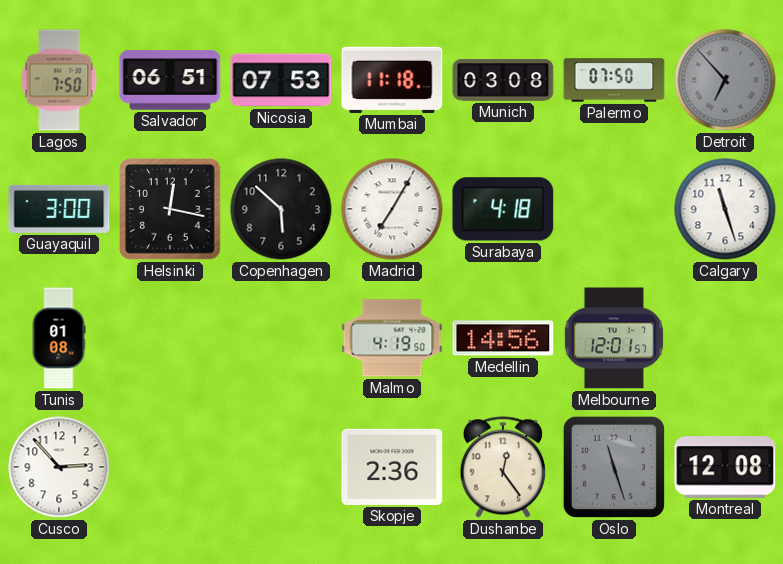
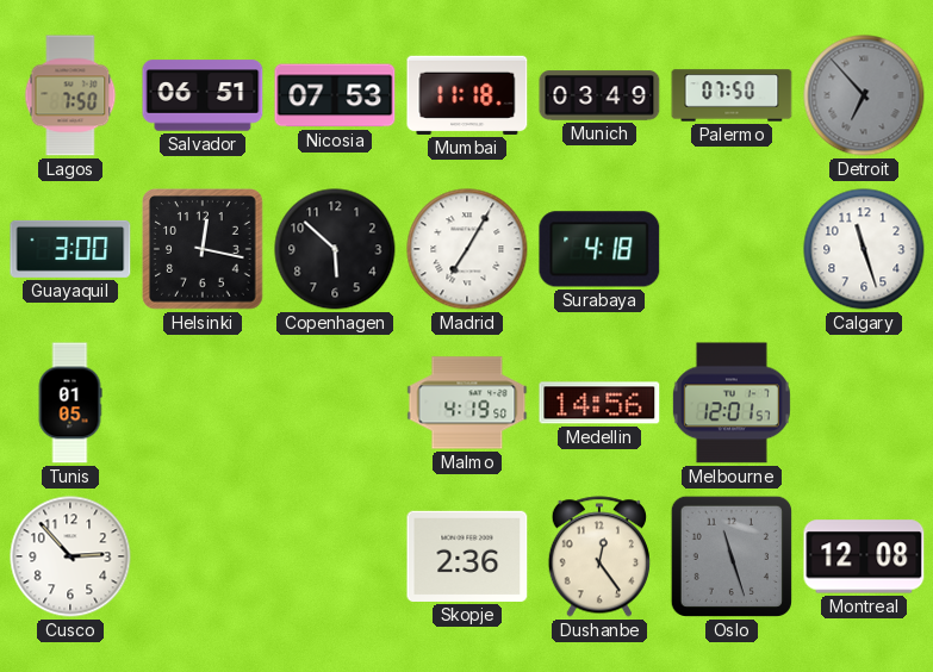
Munich: 03:08 -> 03:49 (599, 95)
Tunis: 01:08 -> 01:05 (70, 403)
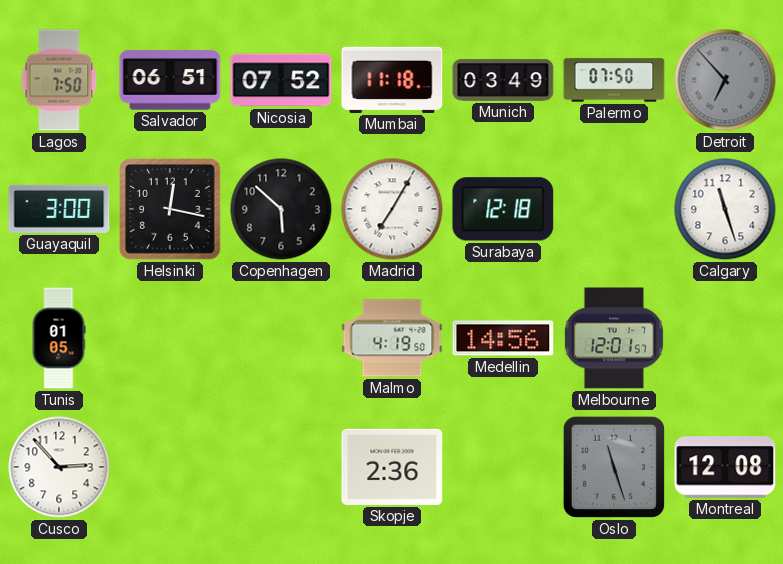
Nicosia: 07:53 -> 07:52 (281, 80)
Surabaya: 4:18 -> 12:18 (503, 209)
Dushanbe: 12:24 -> none (599, 556)
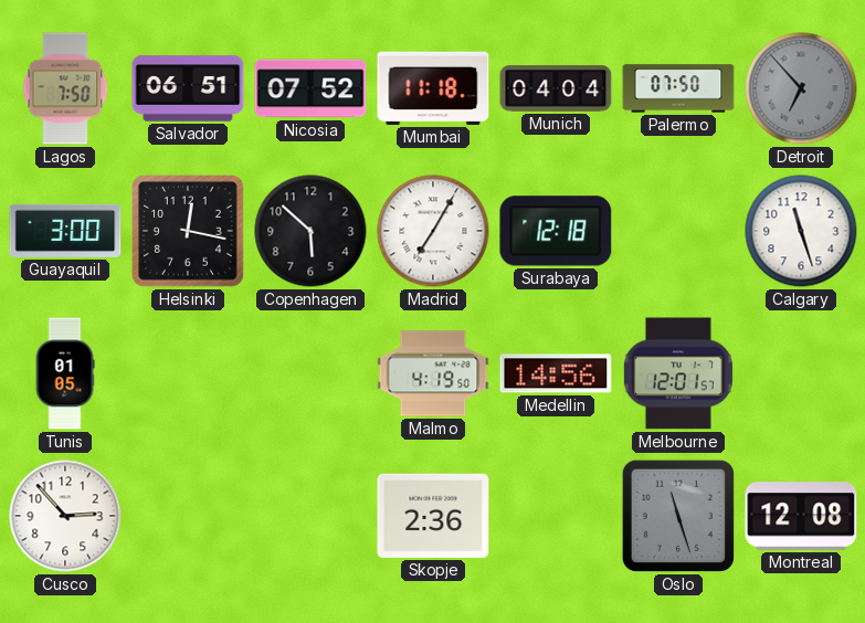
Munich: 03:49 -> 04:04 (556, 88)
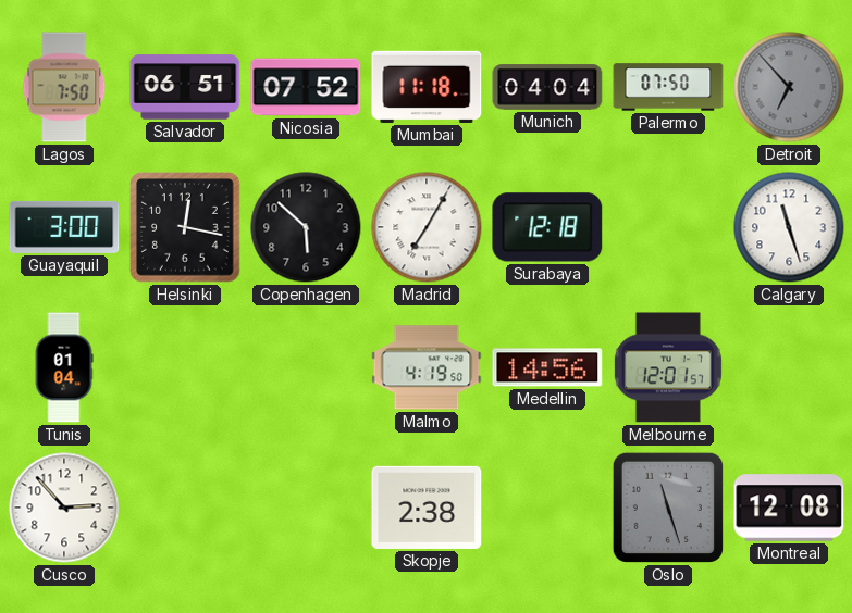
Tunis: 01:05 -> 01:04 (64, 367)
Skopje: 2:36 -> 2:38 (427, 508)
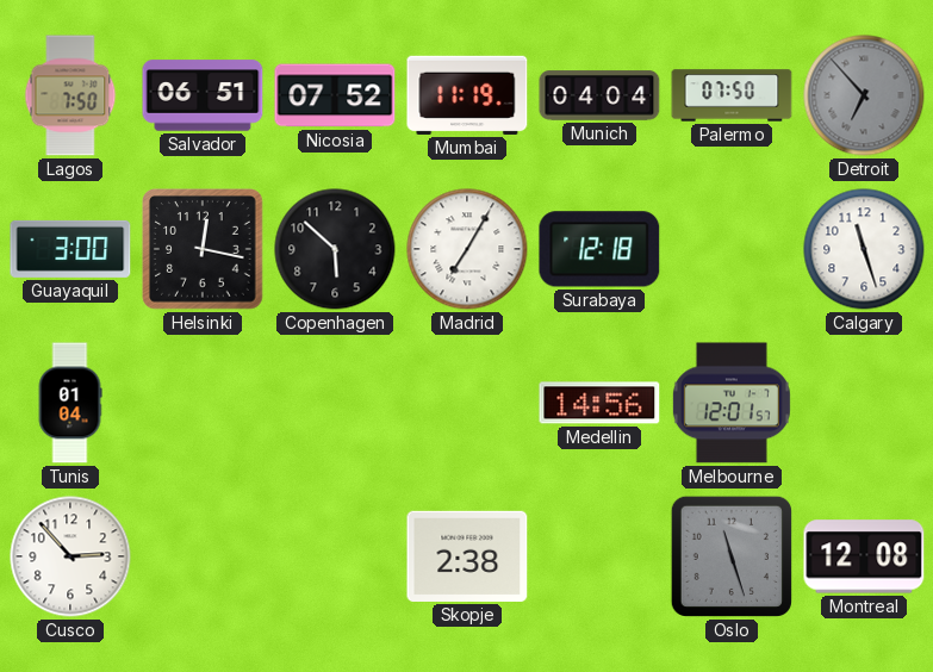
Mumbai: 11:18 -> 11:19 (467, 95)
Malmo: 4:19 -> none (427, 367)
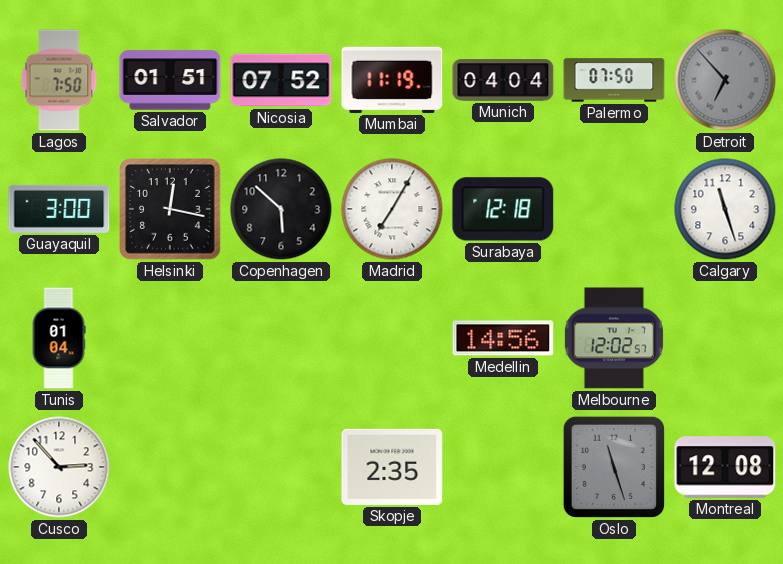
Salvador: 06:51 -> 01:51 (170, 80)
Melbourne: 12:01 -> 12:02 (614, 338)
Skopje: 2:38 -> 2:35 (392, 467)
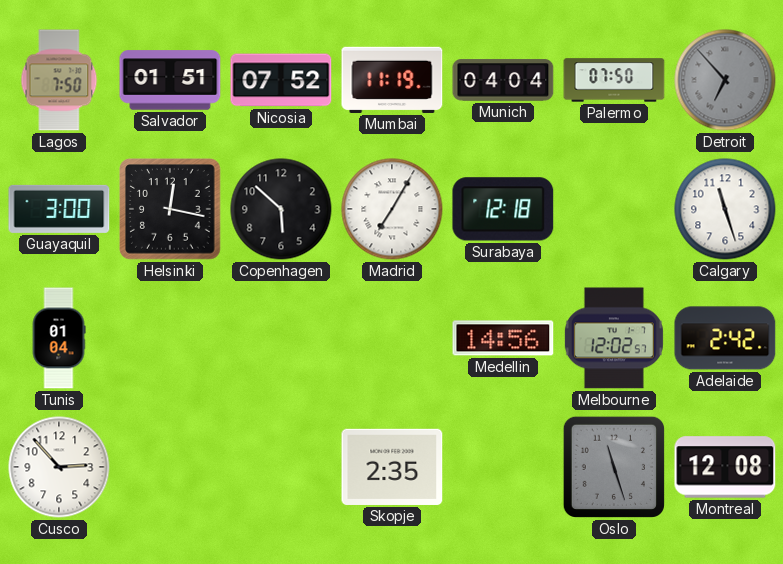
Adelaide: none -> 2:42 (725, 338)
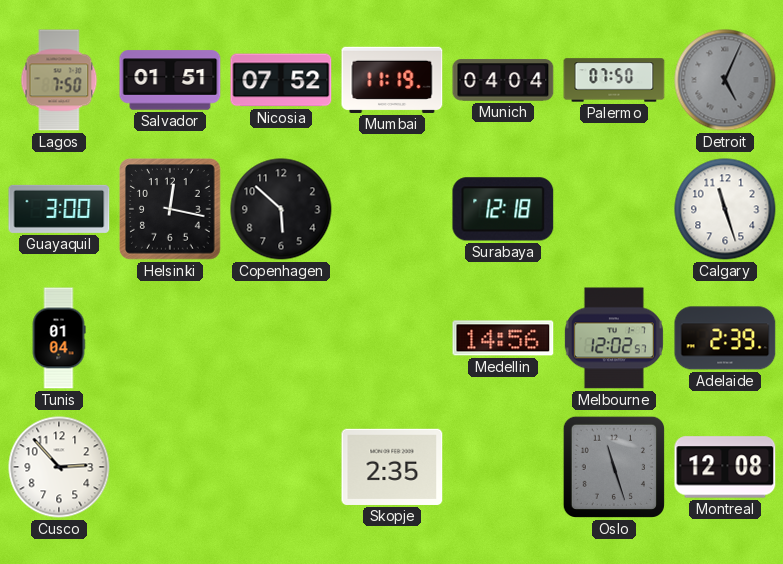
Detroit: 6:53 -> 5:04 (725, 80)
Madrid: 7:05 -> none (392, 209)
Adelaide: 2:42 -> 2:39 (725, 338)
